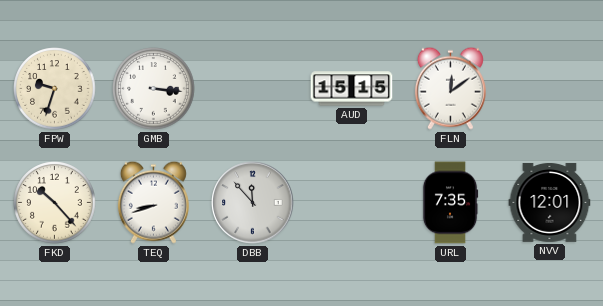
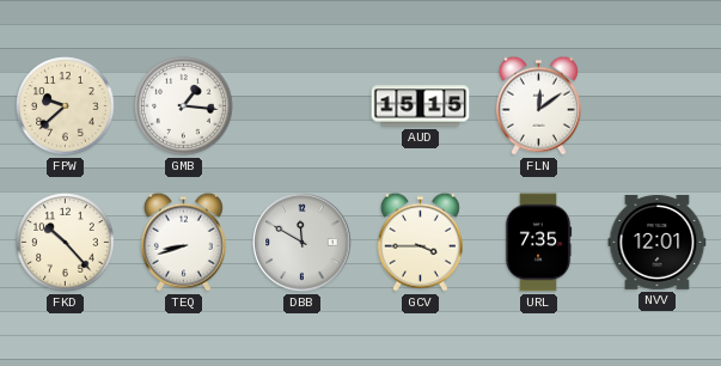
FPW: 9:33 -> 9:38 (66, 106)
GMB: 3:16 -> 1:16 (184, 106)
DBB: 11:53 -> 11:50 (303, 243)
GCV: none -> 3:45 (420, 242)
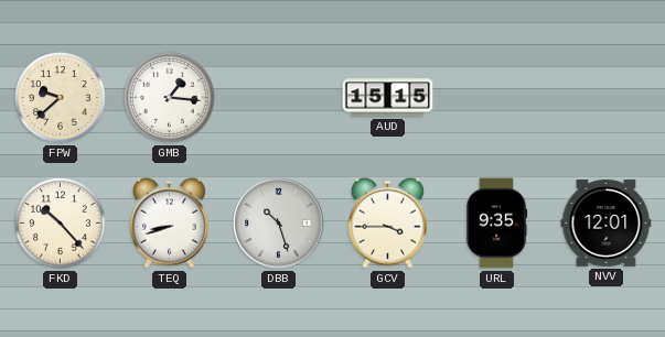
FLN: 12:09 -> none (538, 105)
DBB: 11:50 -> 10:27 (279, 224)
URL: 7:35 -> 9:35 (496, 224)
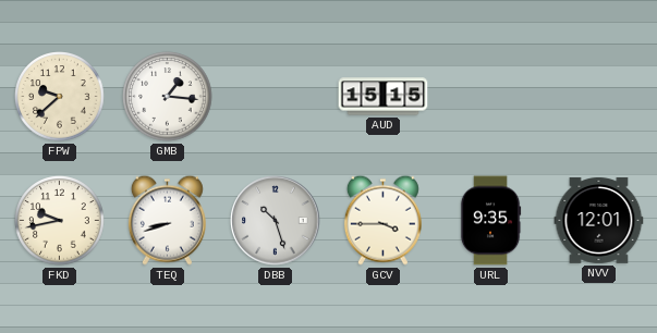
FKD: 10:23 -> 9:43 (60, 221)
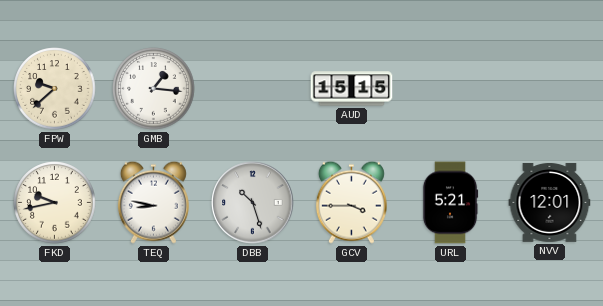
TEQ: 8:42 -> 8:47 (153, 202)
URL: 9:35 -> 5:21 (450, 203)
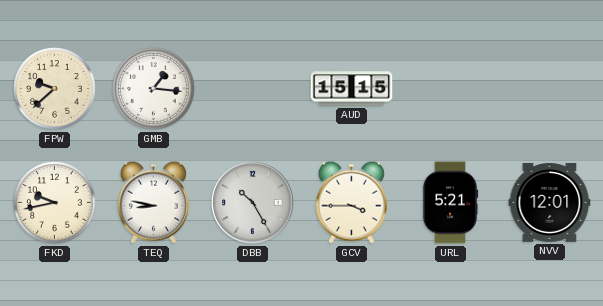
DBB: 10:27 -> 10:25 (253, 203)
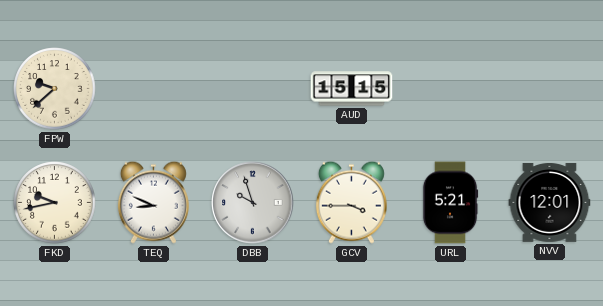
GMB: 1:16 -> none (154, 89)
TEQ: 8:47 -> 8:49 (153, 202)
DBB: 10:25 -> 9:57 (253, 203)
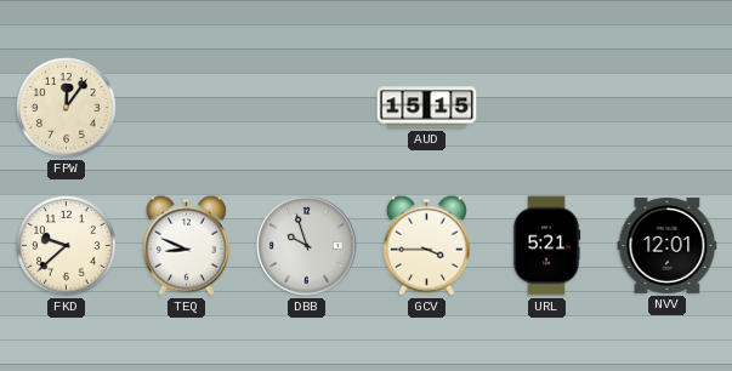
FPW: 9:38 -> 12:06 (67, 108)
FKD: 9:43 -> 9:38 (67, 246)
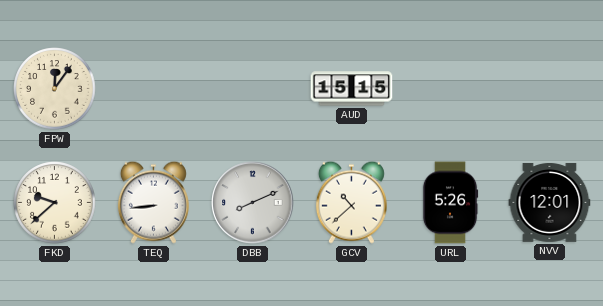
TEQ: 8:49 -> 8:44 (153, 202)
DBB: 9:57 -> 8:11 (253, 203)
GCV: 3:45 -> 10:38 (351, 202)
URL: 5:21 -> 5:26 (450, 203)
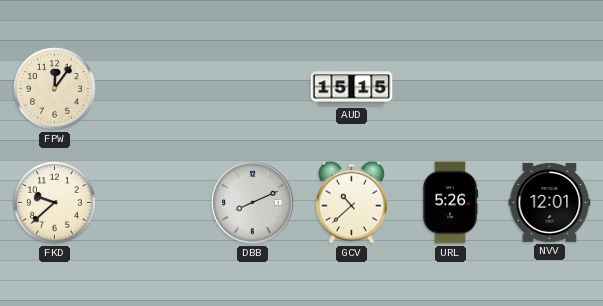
TEQ: 8:44 -> none (153, 202)
